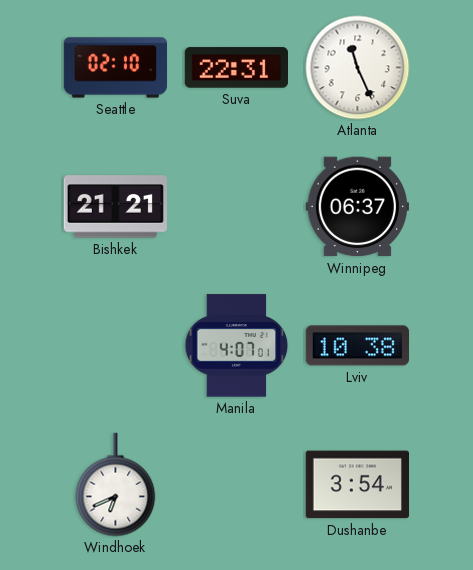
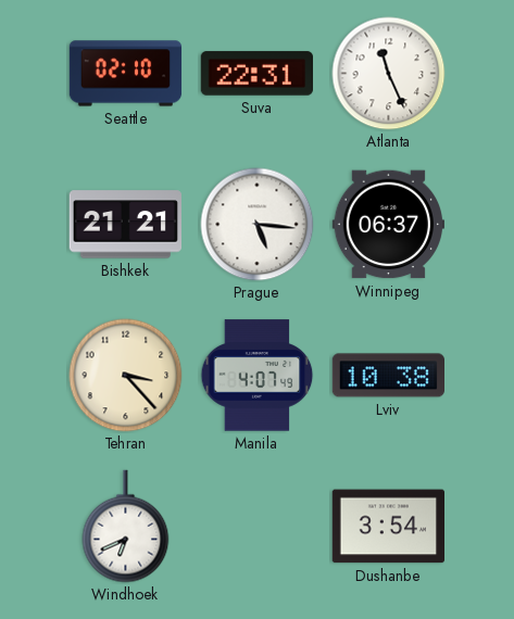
Prague: none -> 5:16 (258, 225)
Tehran: none -> 3:23 (126, 376)
Manila: 4:07:01 -> 4:07:49 (258, 376)
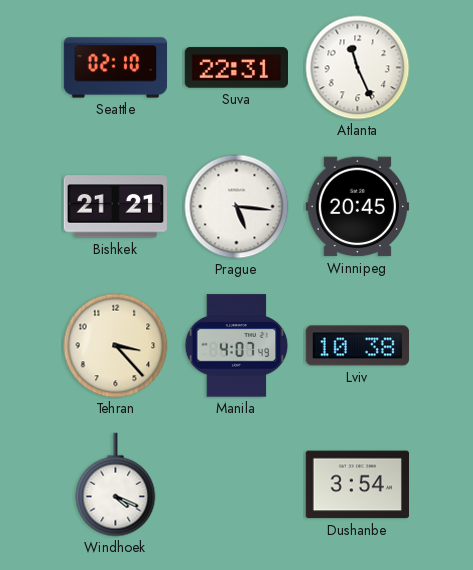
Winnipeg: 06:37 -> 20:45 (357, 207)
Windhoek: 6:41 -> 4:19 (116, 485)
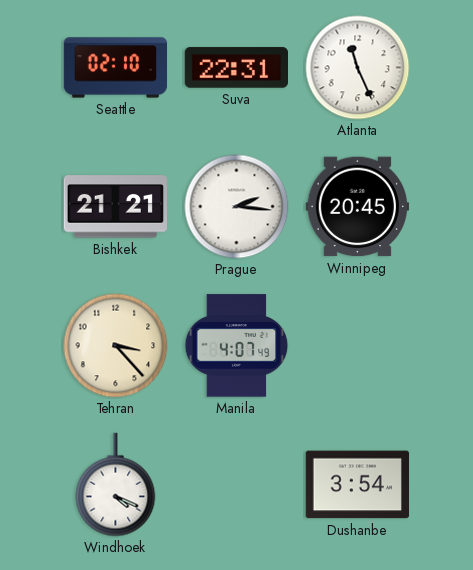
Prague: 5:16 -> 2:16 (237, 207)
Lviv: 10:38 -> none (357, 346)
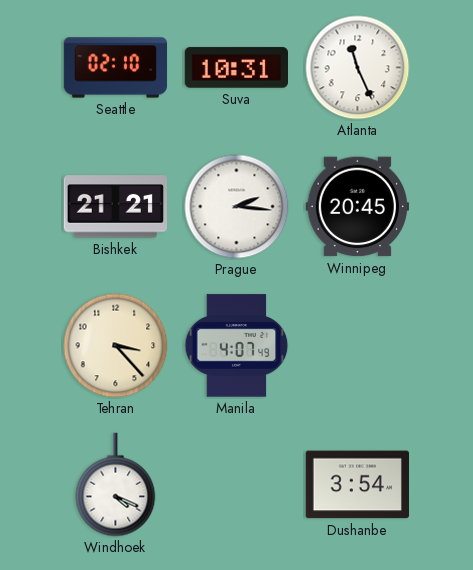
Suva: 22:31 -> 10:31 (236, 68)
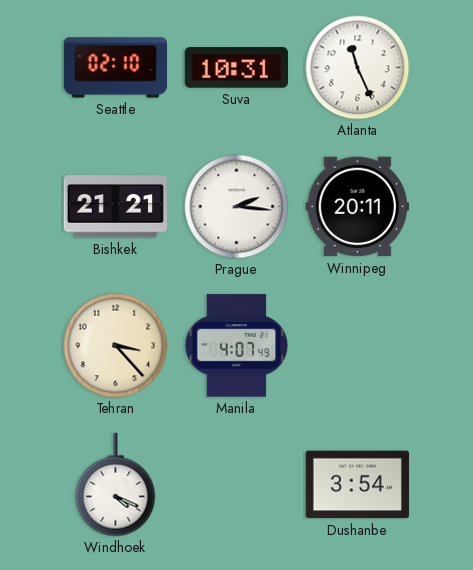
Winnipeg: 20:45 -> 20:11 (357, 207)
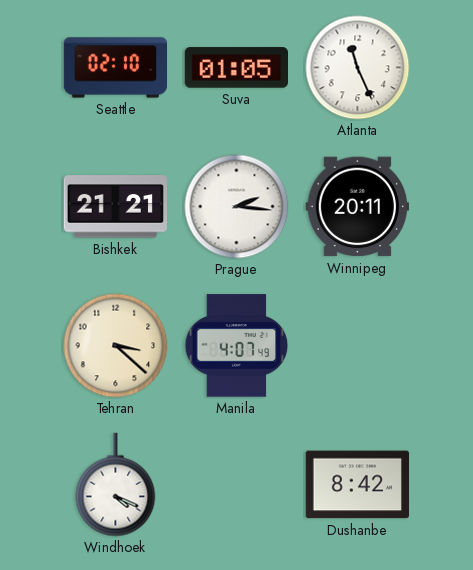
Suva: 10:31 -> 01:05 (236, 68)
Tehran: 3:23 -> 3:22 (116, 346)
Dushanbe: 3:54 -> 8:42 (357, 485)
